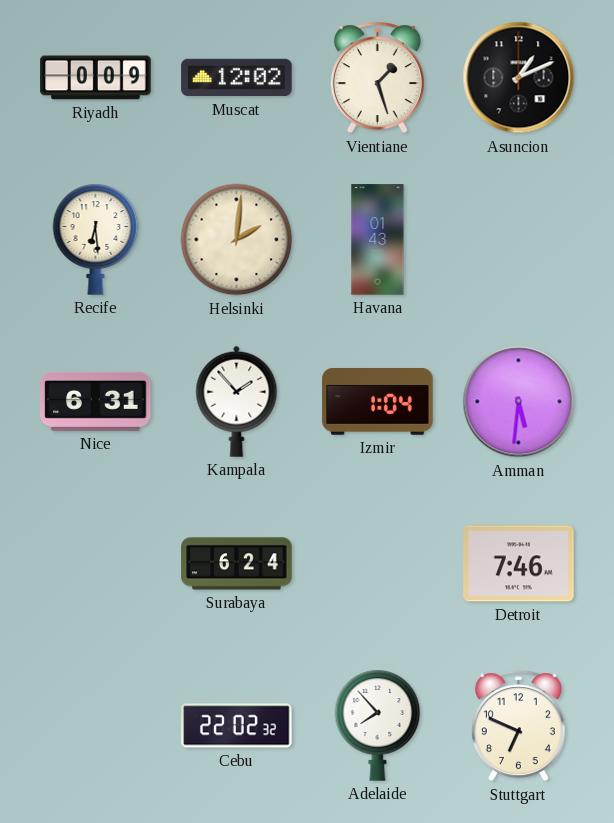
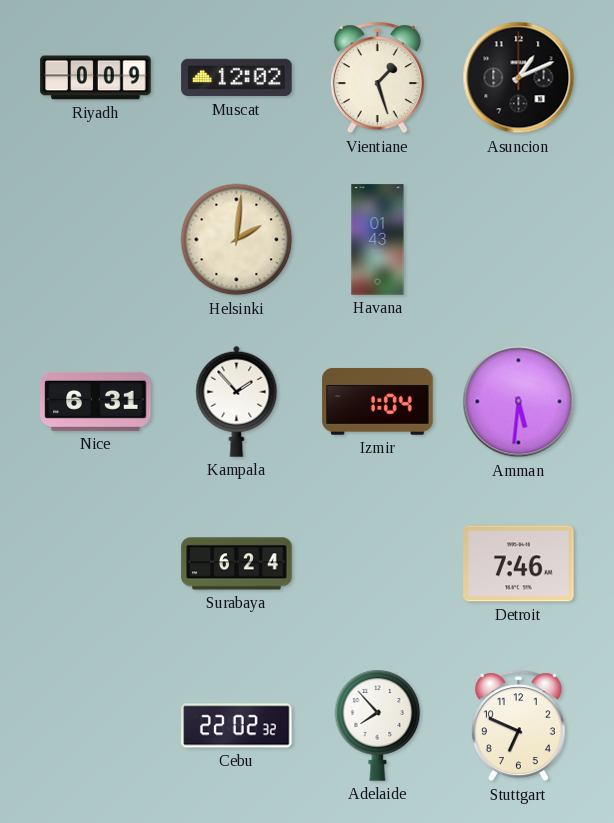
Recife: 6:29 -> none (96, 239)
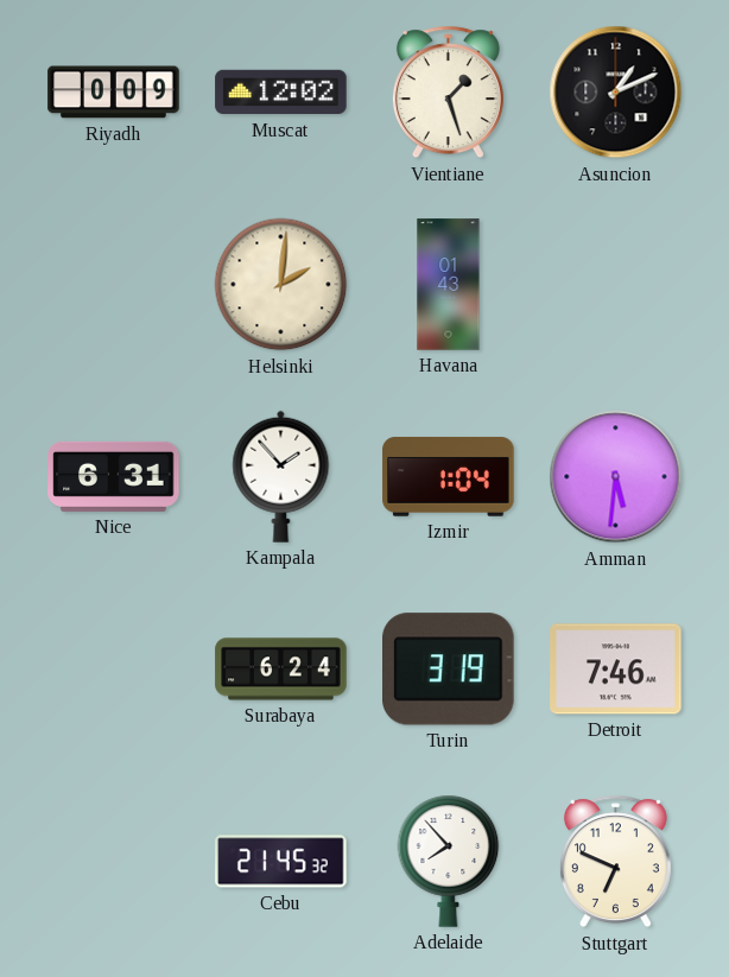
Turin: none -> 3:19 (449, 670)
Cebu: 22:02 -> 21:45 (281, 862)
